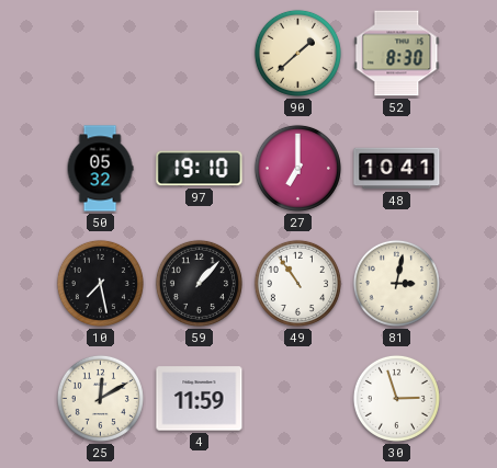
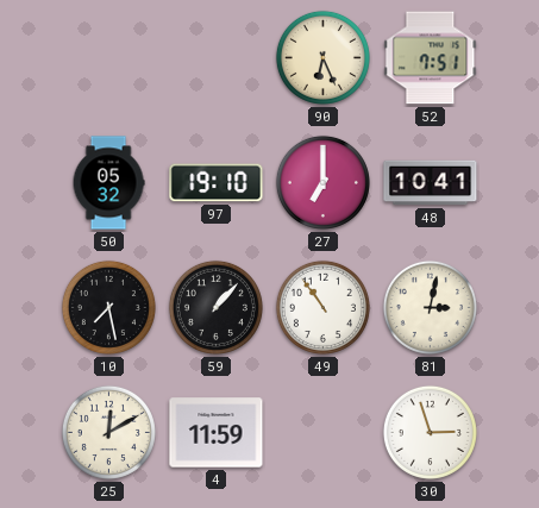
90: 1:38 -> 6:26 (322, 57)
52: 8:30 -> 7:51 (431, 58)
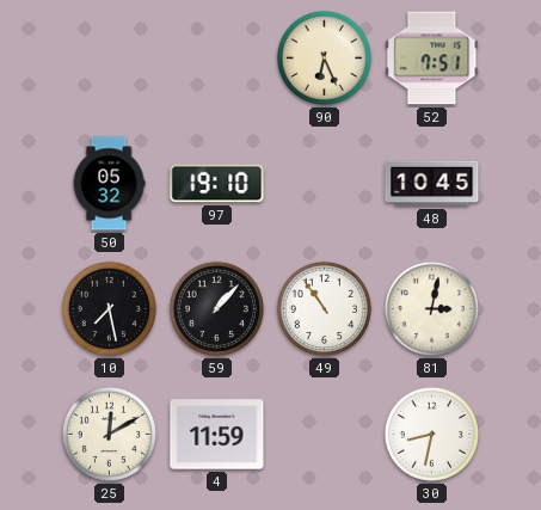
27: 7:00 -> none (322, 182)
48: 10:41 -> 10:45 (432, 184)
30: 2:57 -> 8:32 (431, 434)
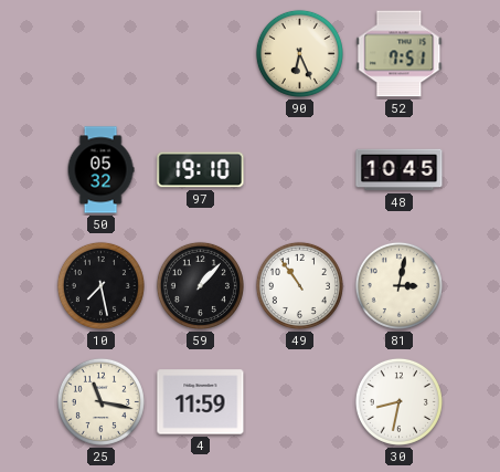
25: 12:10 -> 11:17 (100, 401)
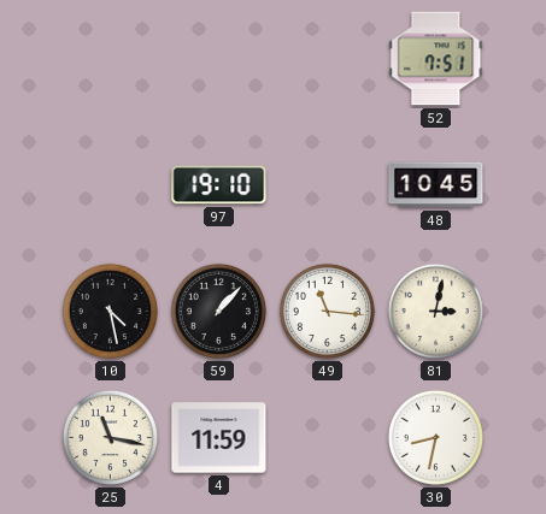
90: 6:26 -> none (299, 53)
50: 05:32 -> none (100, 170)
10: 7:28 -> 4:28 (110, 311)
49: 10:54 -> 11:16 (327, 311)
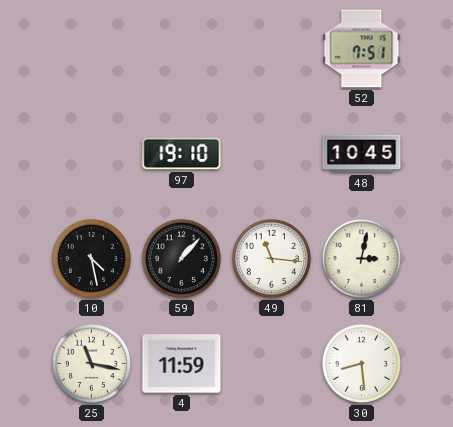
30: 8:32 -> 8:29 (361, 363)
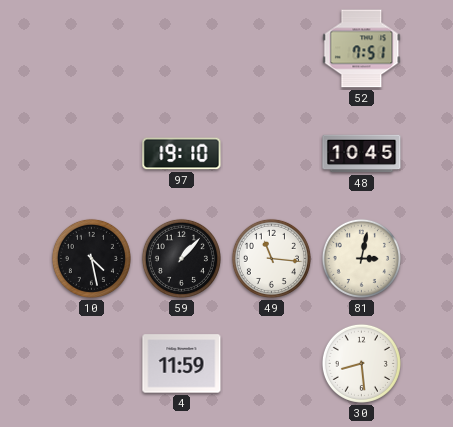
25: 11:17 -> none (91, 363)
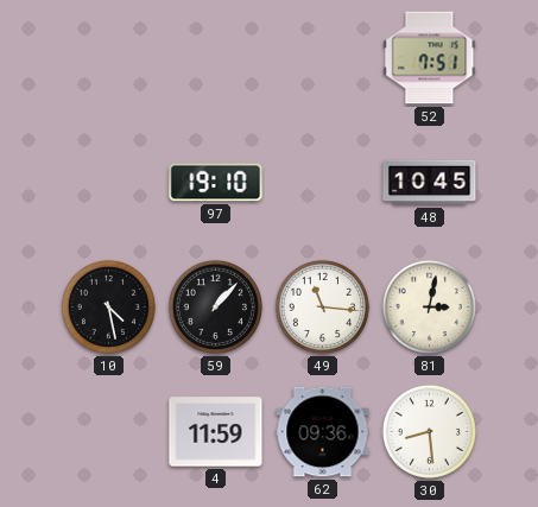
62: none -> 09:36 (323, 432)
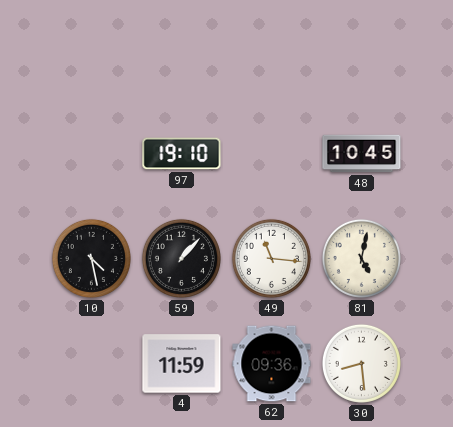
52: 7:51 -> none (430, 58)
81: 3:02 -> 5:02 (361, 258)
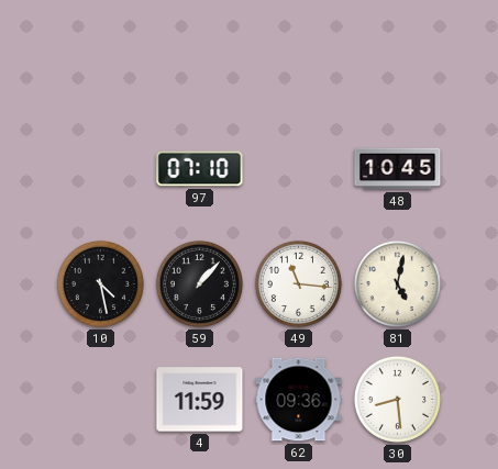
97: 19:10 -> 07:10 (200, 169)
